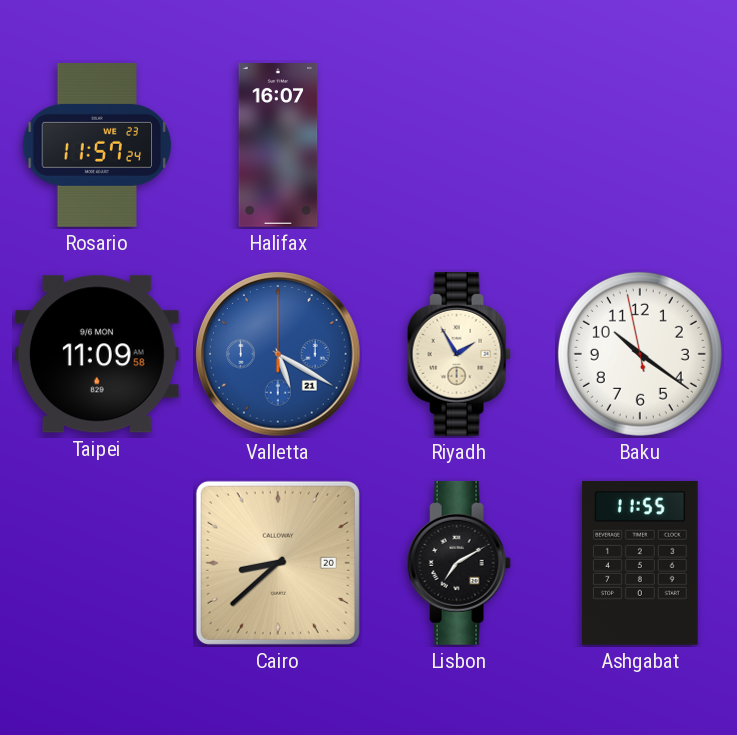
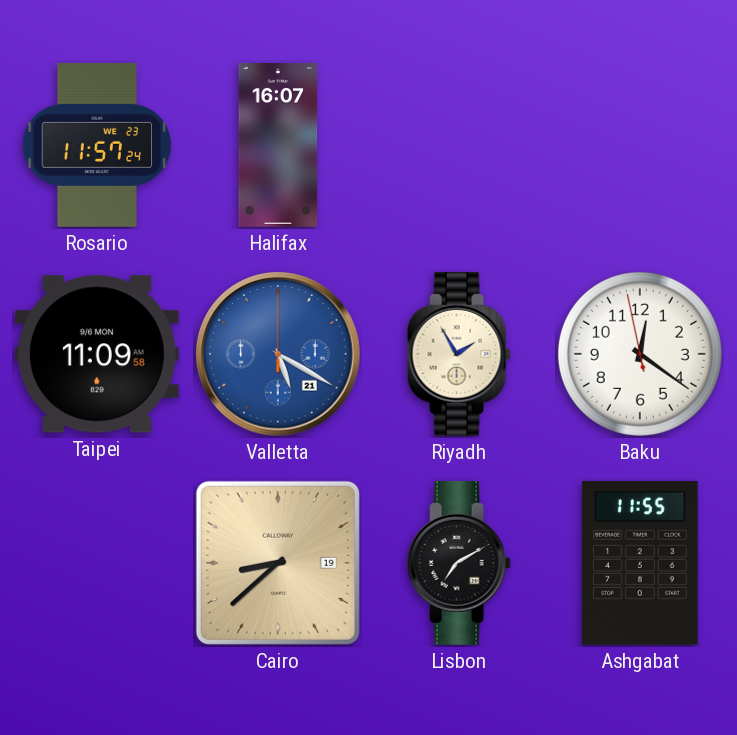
Baku: 10:20 -> 12:20 (640, 354)
Cairo date: 20 -> 19 (278, 563)
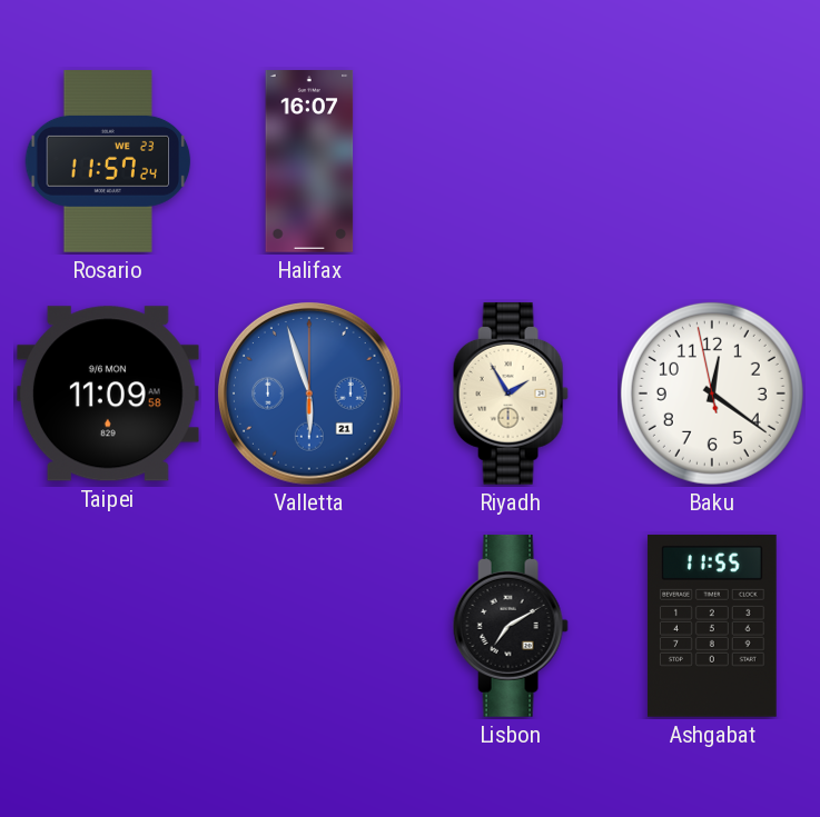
Valletta: 5:20 -> 5:57 (310, 395)
Cairo: 8:38 -> none (278, 563)
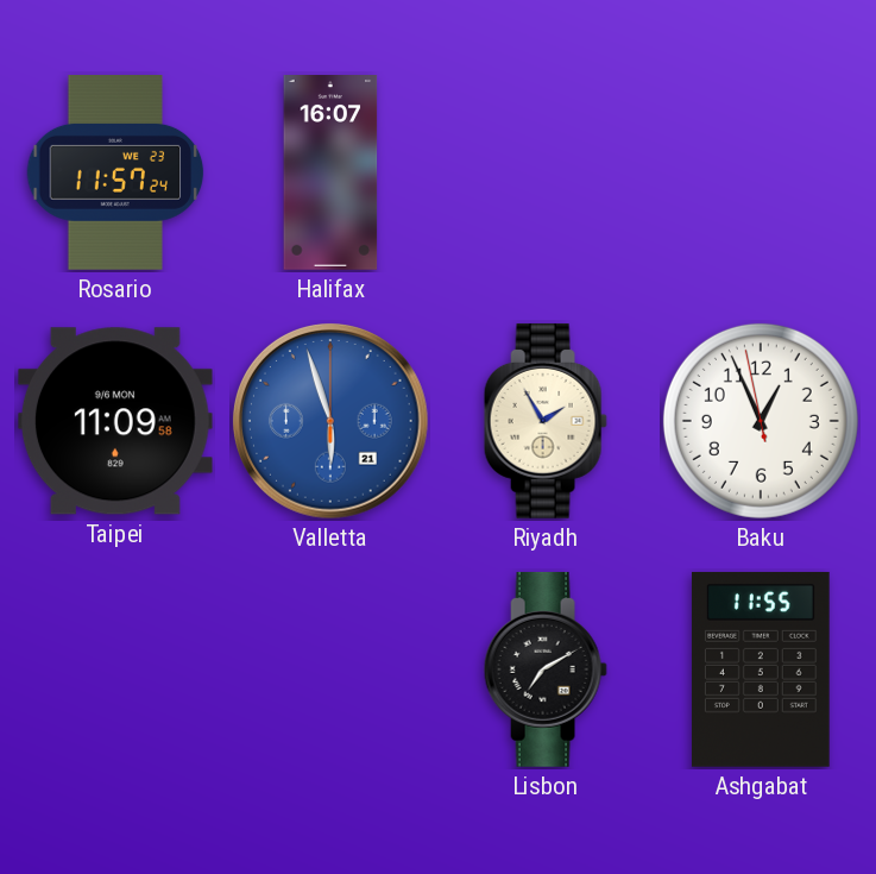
Baku: 12:20 -> 12:55 (761, 421)
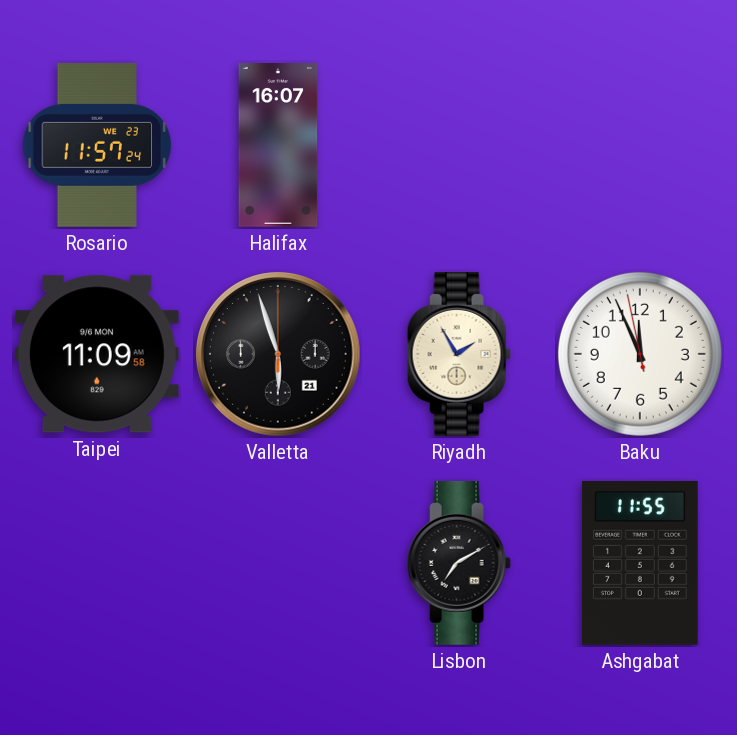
Valletta dial: blue -> black (279, 355)
Baku: 12:55 -> 11:55 (640, 354)
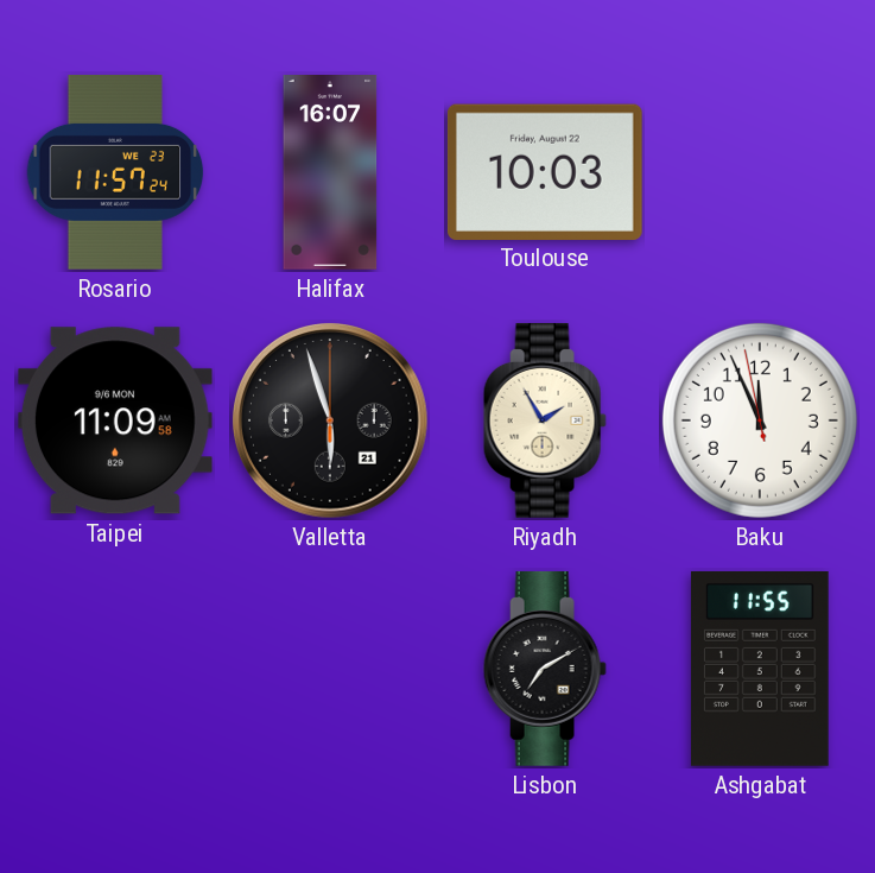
Toulouse: none -> 10:03 (545, 171)
